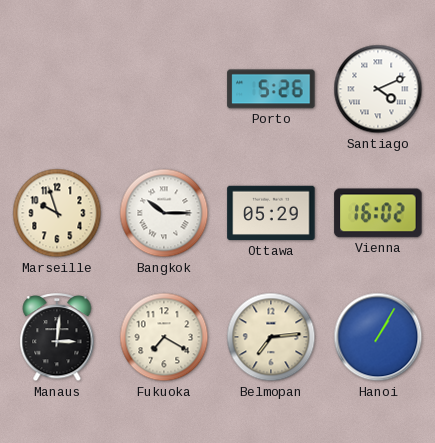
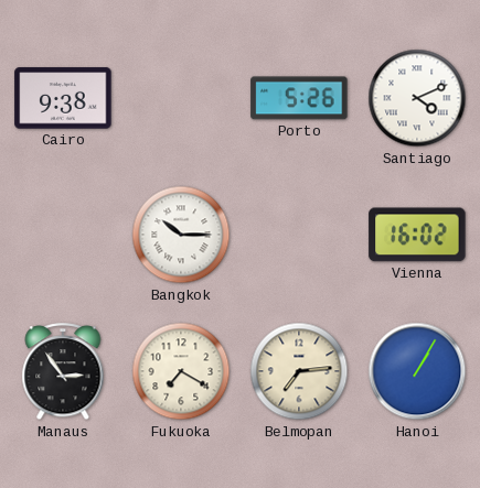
Cairo: none -> 9:38 (63, 98)
Marseille: 9:57 -> none (57, 213)
Ottawa: 05:29 -> none (271, 213)
Manaus: 3:01 -> 2:54 (63, 372)
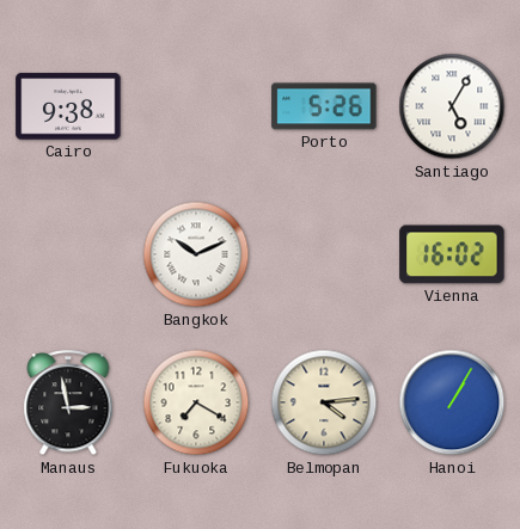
Santiago: 4:11 -> 5:05 (452, 106)
Bangkok: 10:15 -> 10:11 (196, 254)
Manaus: 2:54 -> 2:58 (68, 404)
Belmopan: 7:14 -> 4:14 (324, 402)
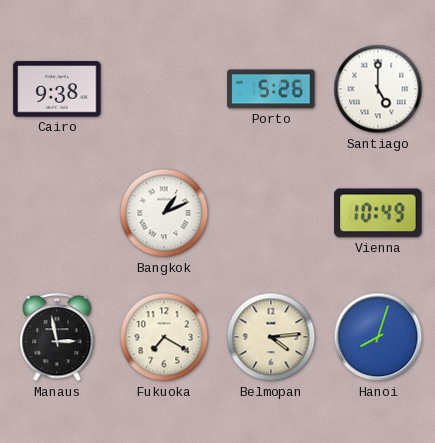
Santiago: 5:05 -> 5:00 (378, 89)
Bangkok: 10:11 -> 1:11 (164, 213)
Vienna: 16:02 -> 10:49 (378, 213)
Hanoi: 1:05 -> 8:03 (378, 337)
